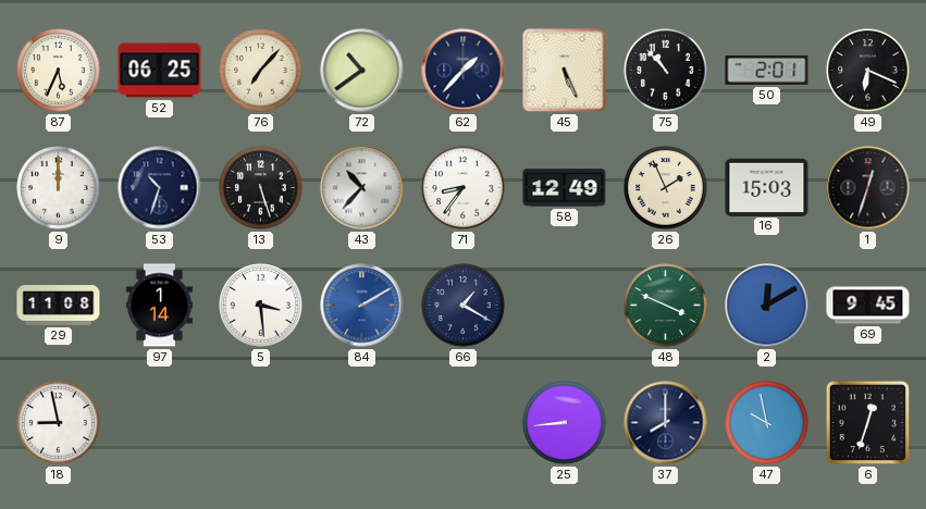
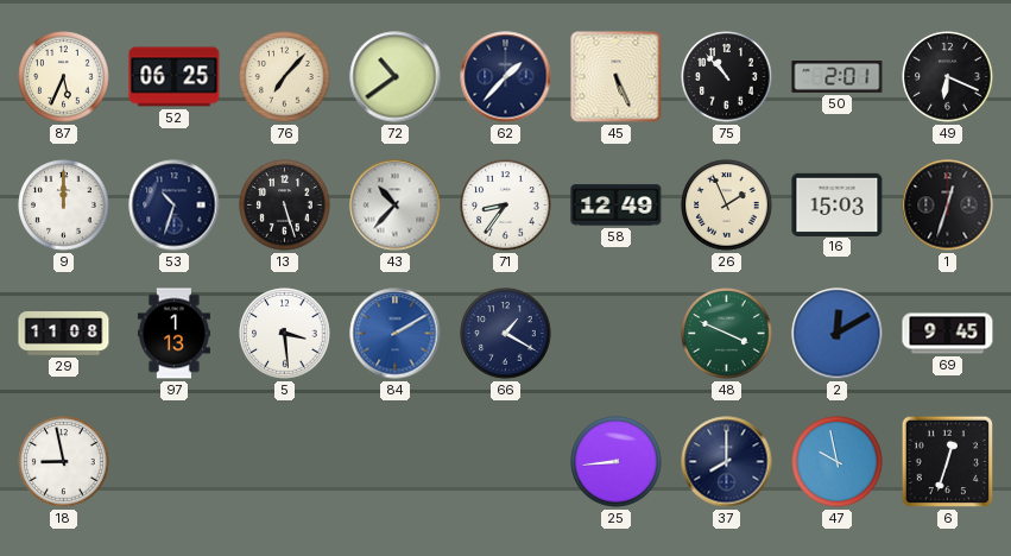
97: 1:14 -> 1:13 (173, 334)
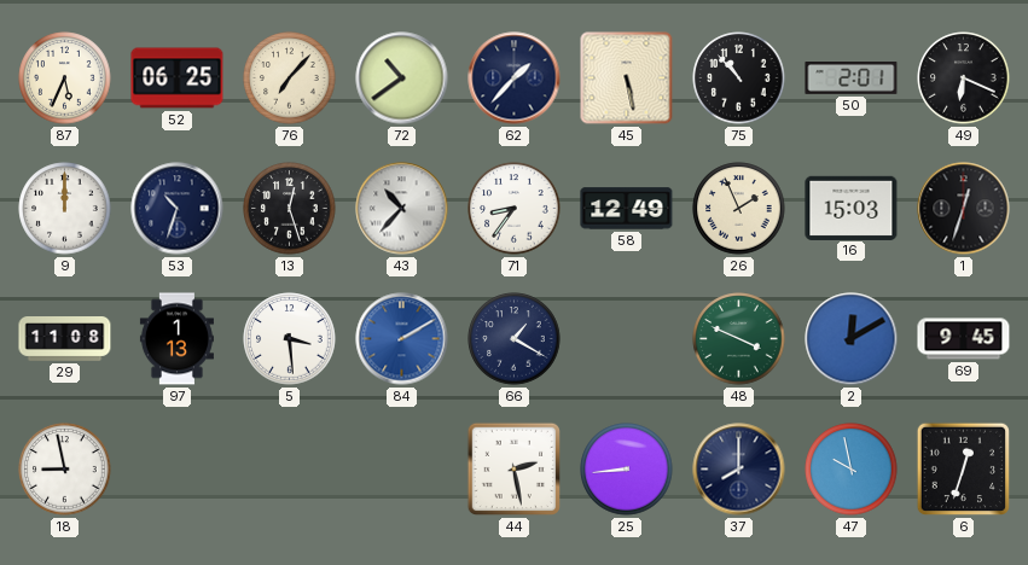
45: 5:26 -> 5:28 (627, 78)
13: 5:27 -> 12:27 (290, 209)
44: none -> 2:28 (515, 470)
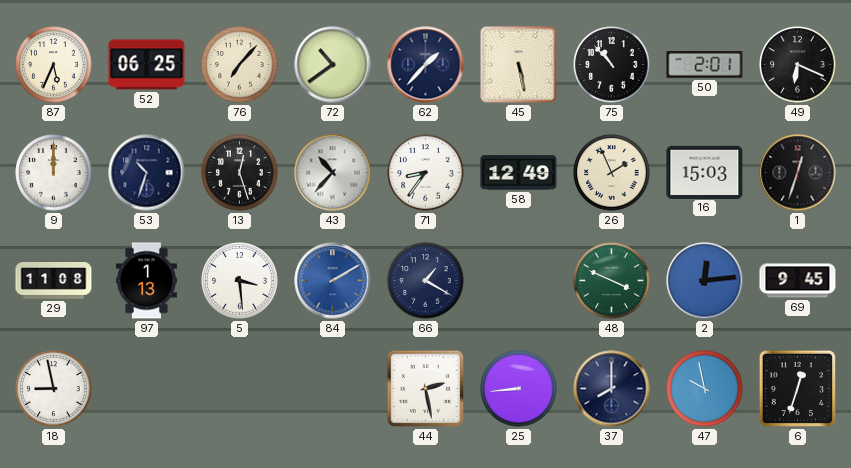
2: 12:10 -> 12:14 (705, 281)
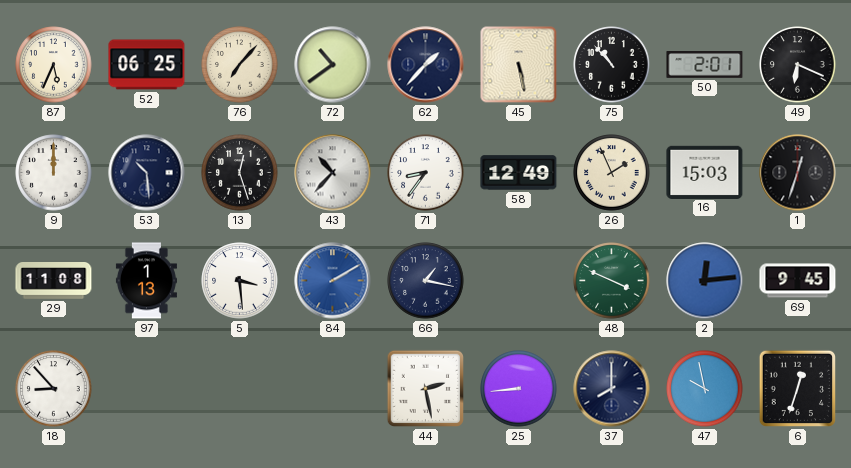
53: 10:33 -> 10:29 (147, 173)
66: 1:20 -> 1:17 (426, 281)
18: 8:58 -> 8:53 (54, 389)
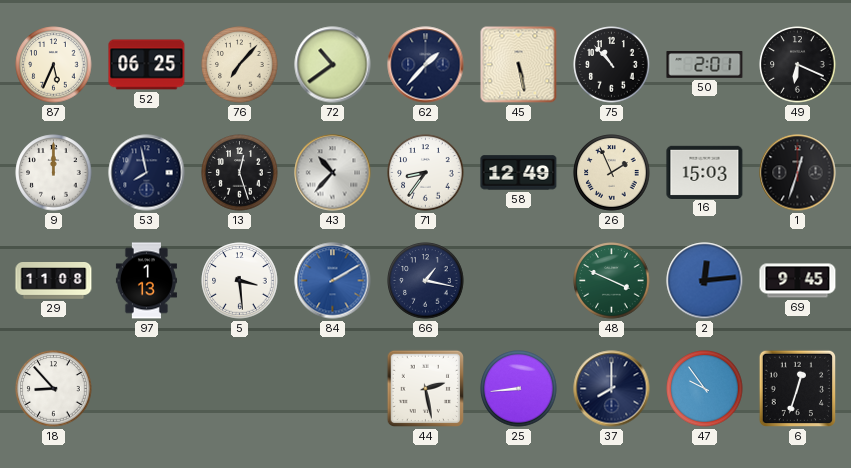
53: 10:29 -> 7:58 (147, 173)
47: 9:58 -> 9:54 (705, 389)
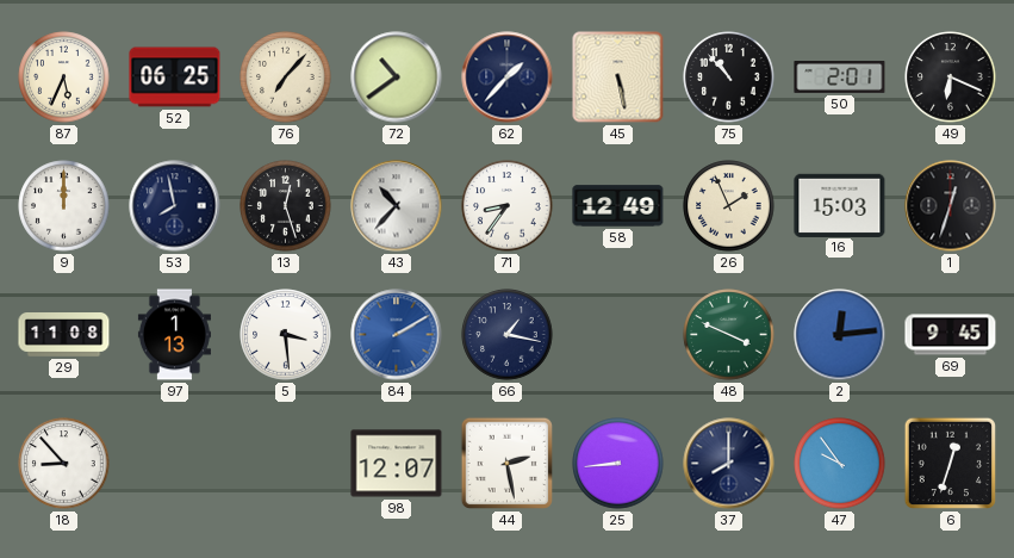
98: none -> 12:07 (397, 464)
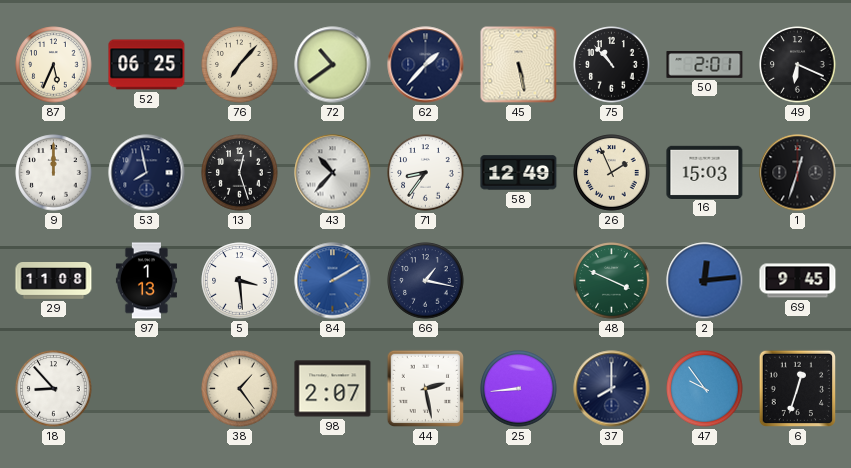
38: none -> 1:24 (240, 389)
98: 12:07 -> 2:07 (333, 389)
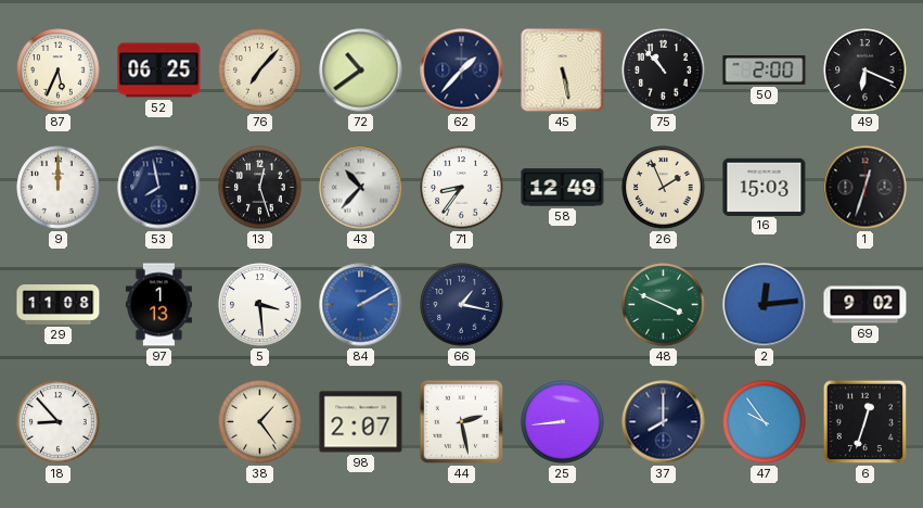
50: 2:01 -> 2:00 (765, 71)
69: 9:45 -> 9:02 (866, 305)
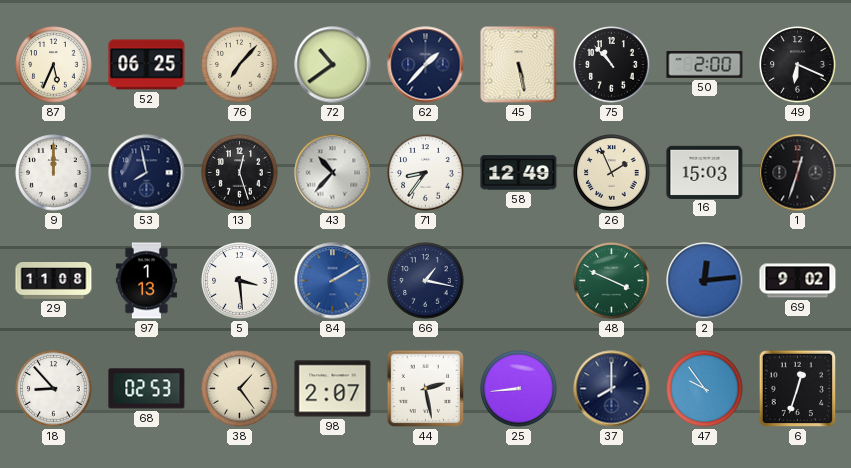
68: none -> 02:53 (147, 389)
